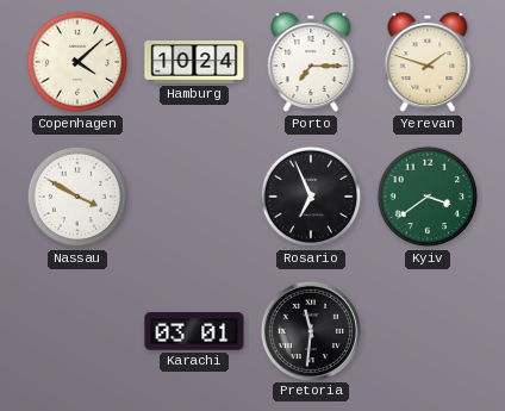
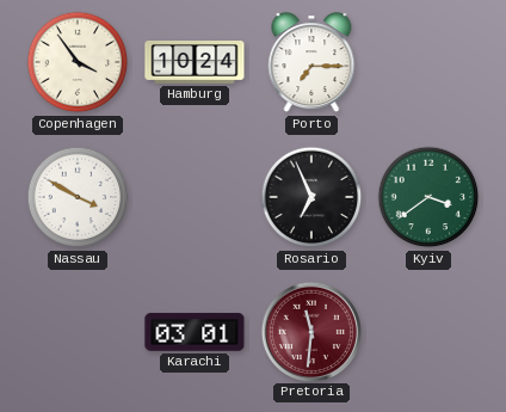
Copenhagen: 4:08 -> 3:54 (78, 62)
Yerevan: 1:48 -> none (428, 63)
Pretoria dial: black -> burgundy (310, 331)
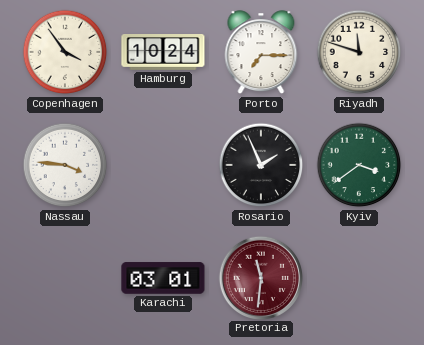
Riyadh: none -> 11:48 (359, 52)
Nassau: 3:50 -> 3:46 (65, 165)
Rosario: 6:56 -> 1:56 (261, 165)
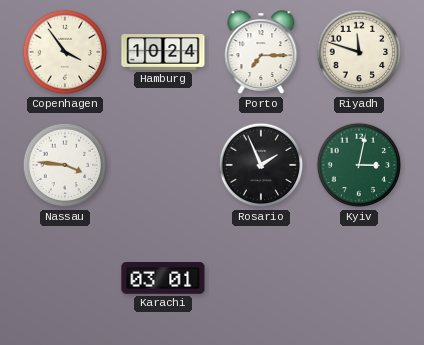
Kyiv: 3:39 -> 3:02 (359, 165)
Pretoria: 11:31 -> none (260, 277)
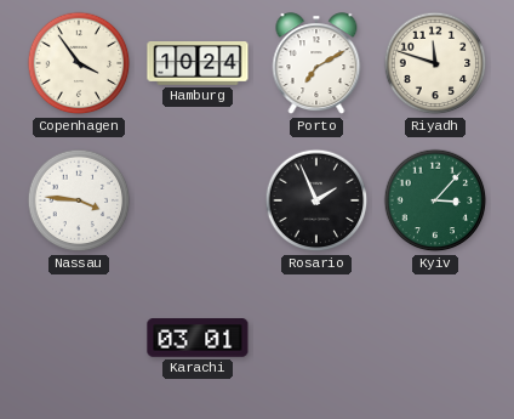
Porto: 7:15 -> 7:10 (316, 64)
Kyiv: 3:02 -> 3:07 (435, 200)
